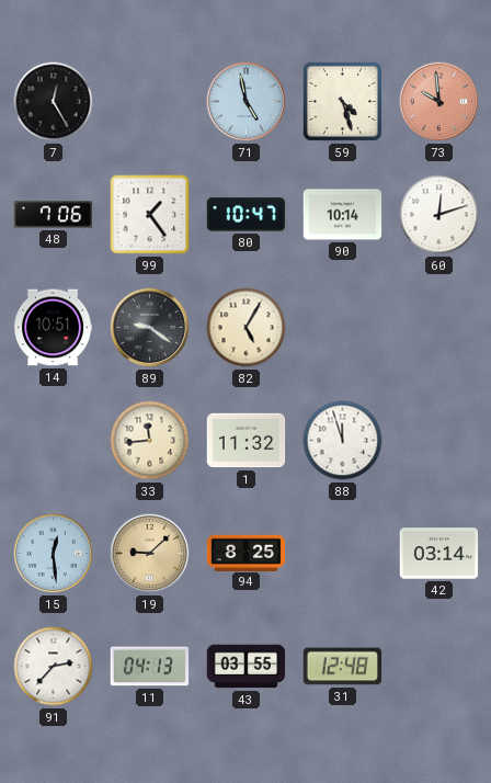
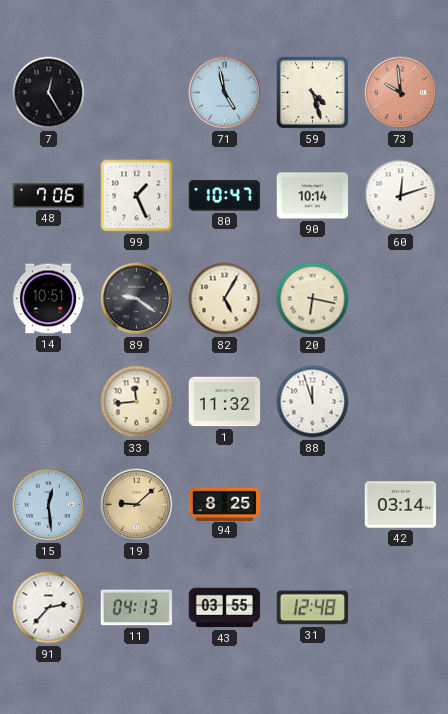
99: 1:24 -> 1:26 (137, 196)
20: none -> 6:17 (313, 299)
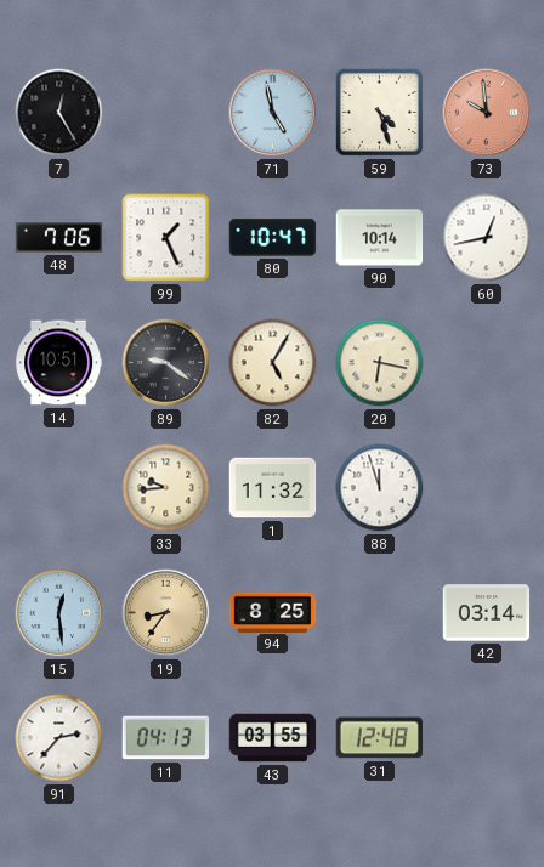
60: 12:12 -> 12:43 (487, 238)
33: 11:44 -> 9:44 (166, 488)
19: 9:08 -> 8:36 (166, 613)
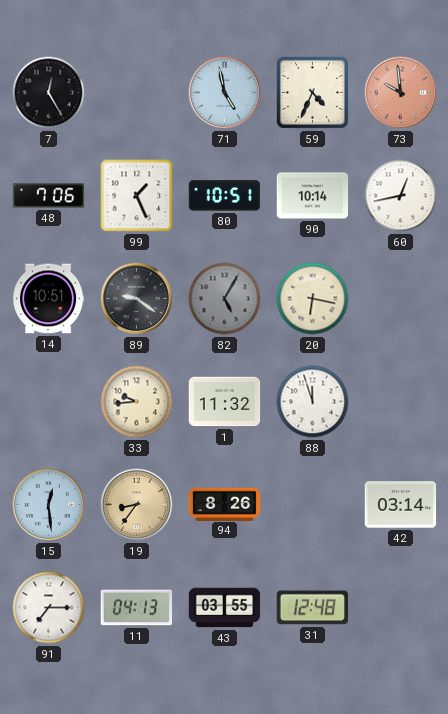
59: 4:27 -> 4:34 (312, 92)
80: 10:47 -> 10:51 (225, 196)
82 dial: cream -> grey (225, 299)
94: 8:25 -> 8:26 (225, 504)
91: 2:37 -> 7:15 (49, 608)
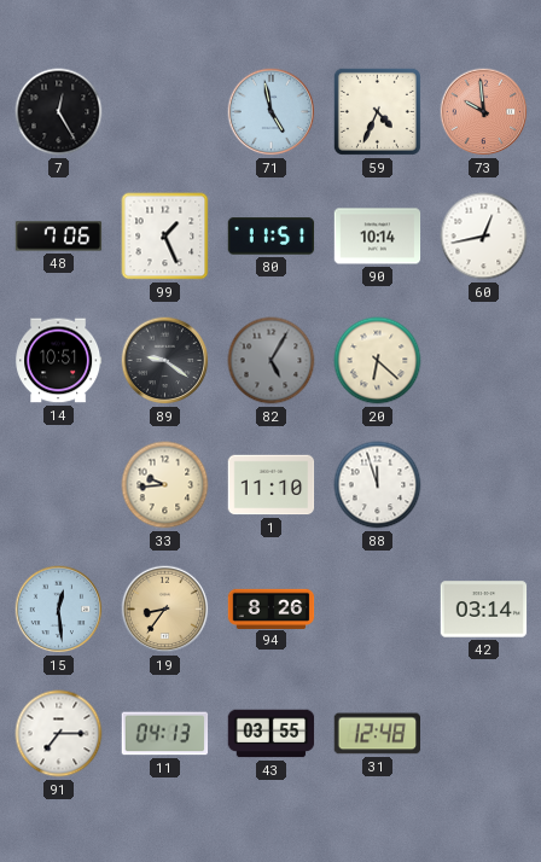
80: 10:51 -> 11:51 (272, 237)
20: 6:17 -> 6:22 (378, 361)
1: 11:32 -> 11:10 (272, 485)
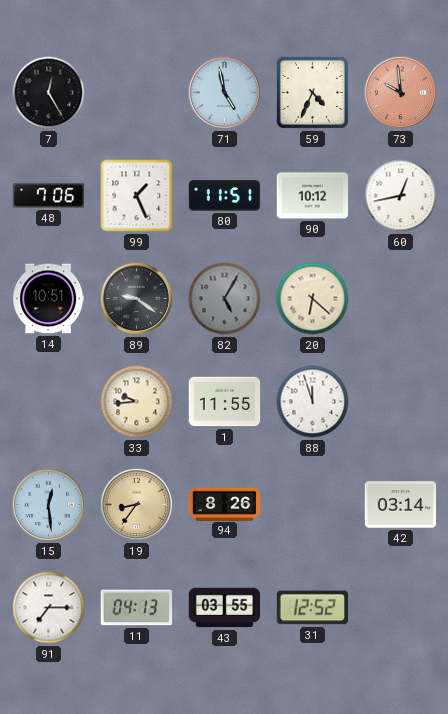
90: 10:14 -> 10:12 (313, 196)
1: 11:10 -> 11:55 (225, 402)
31: 12:48 -> 12:52 (313, 608)
